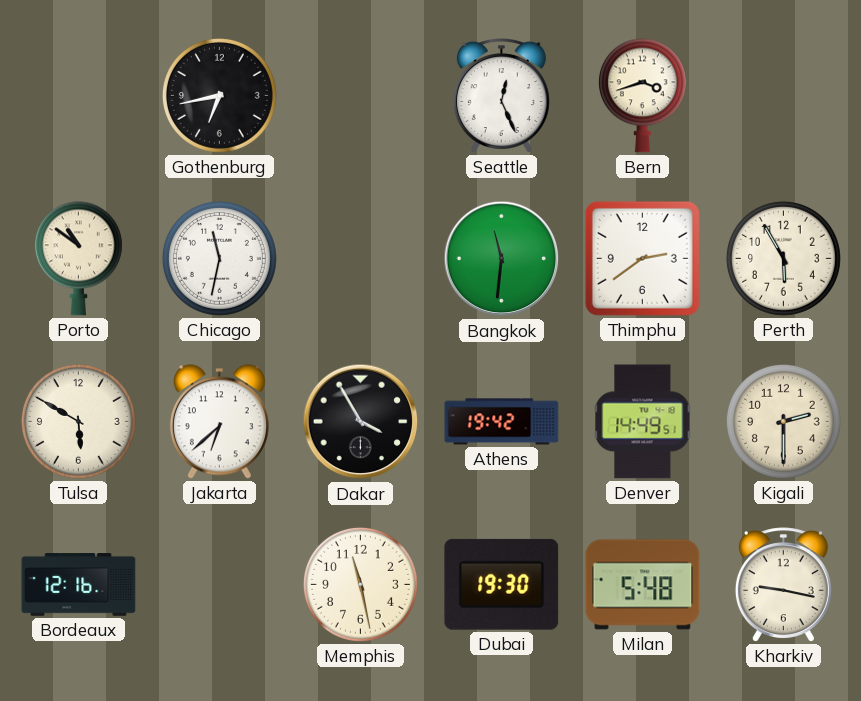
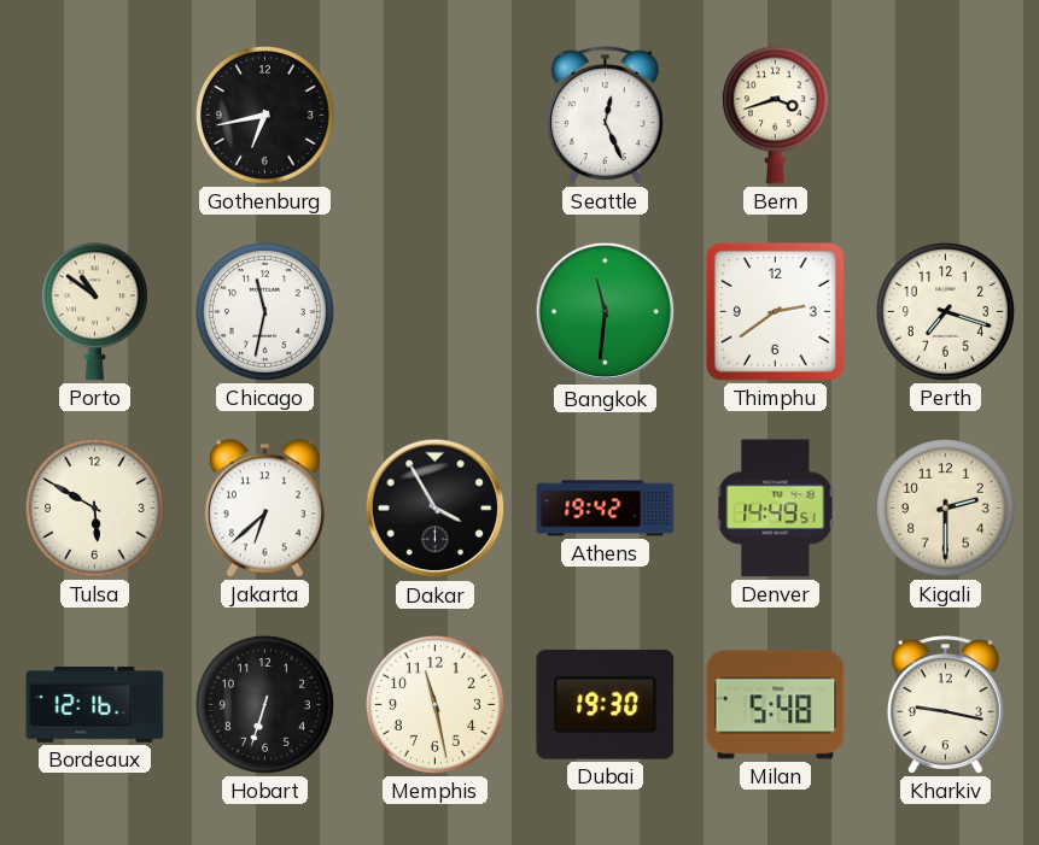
Perth: 5:55 -> 7:18 (945, 311)
Hobart: none -> 6:33 (264, 704)
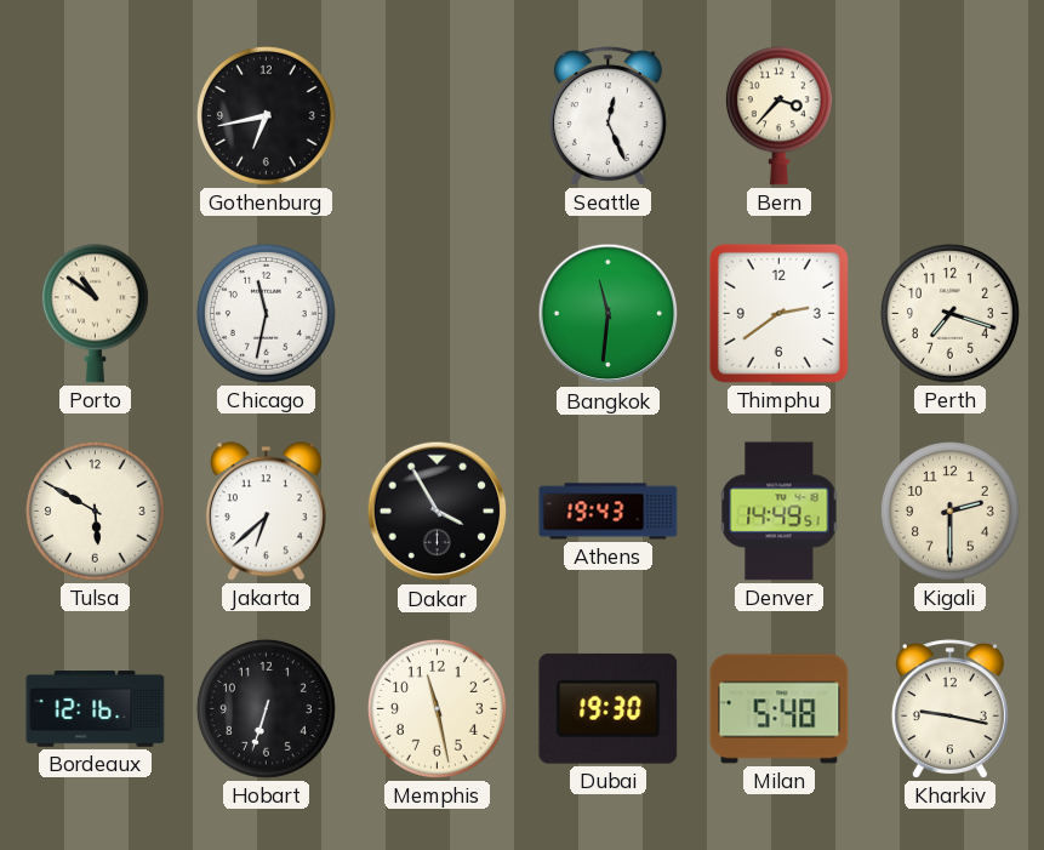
Bern: 3:42 -> 3:37 (778, 116)
Athens: 19:42 -> 19:43 (609, 512)
